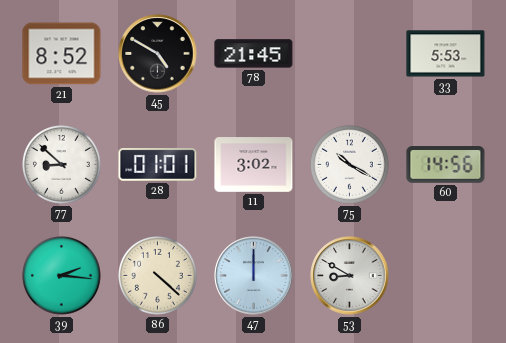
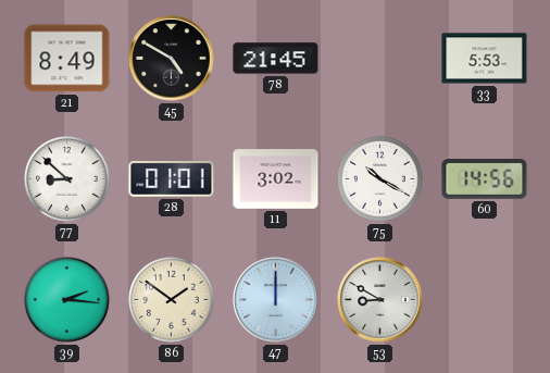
21: 8:52 -> 8:49 (67, 59)
86: 4:22 -> 1:51 (171, 299)
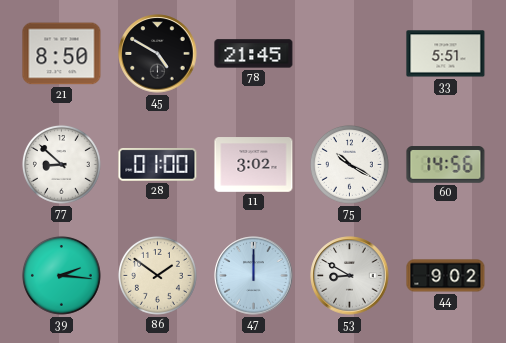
21: 8:49 -> 8:50 (62, 54)
33: 5:53 -> 5:51 (446, 54)
28: 01:01 -> 01:00 (158, 165)
44: none -> 9:02 (446, 276)
